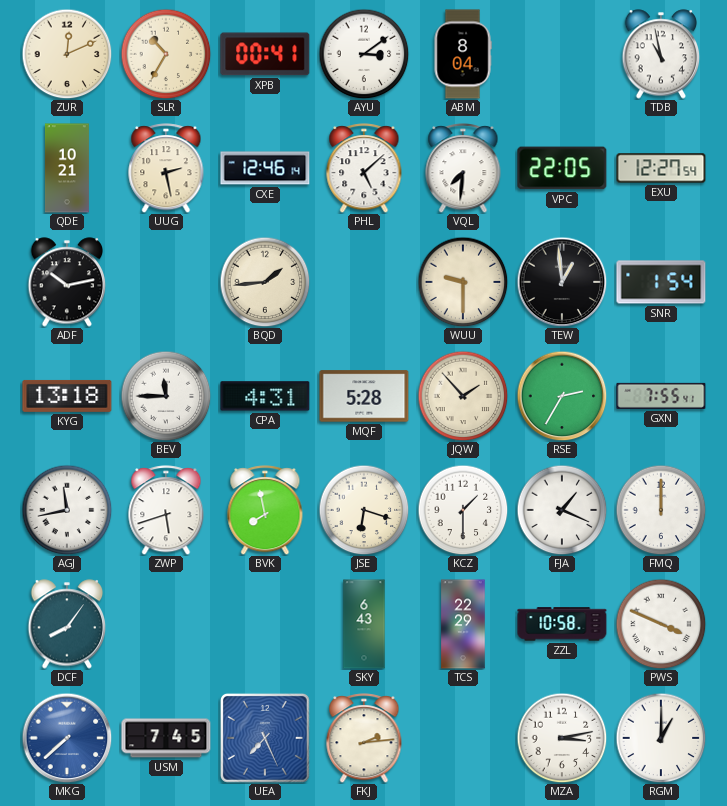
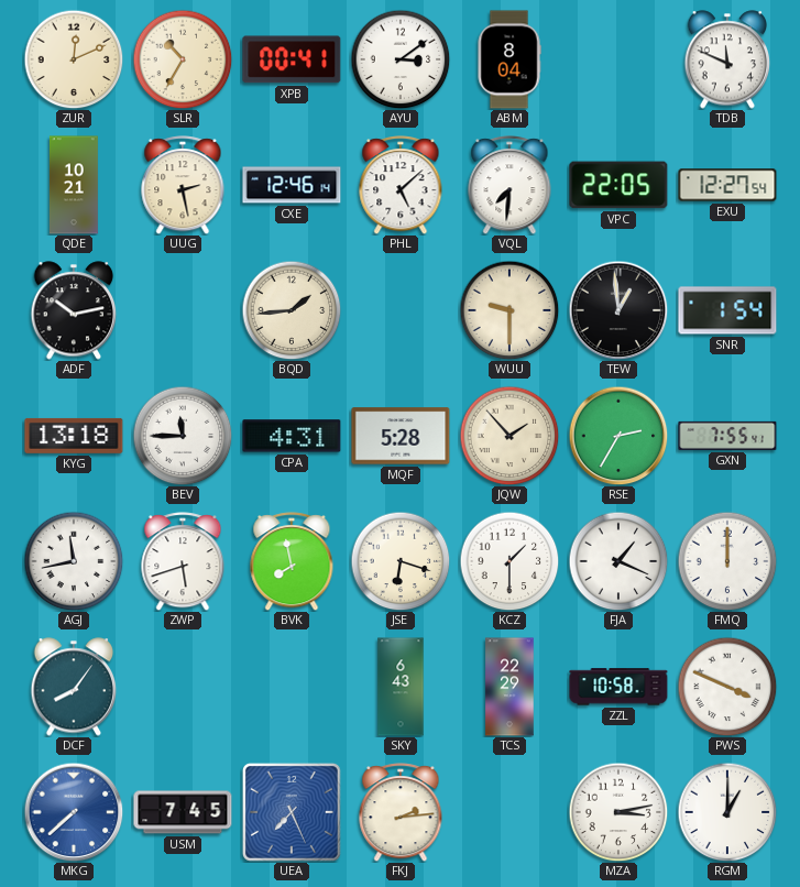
TDB: 10:58 -> 11:49 (727, 59)
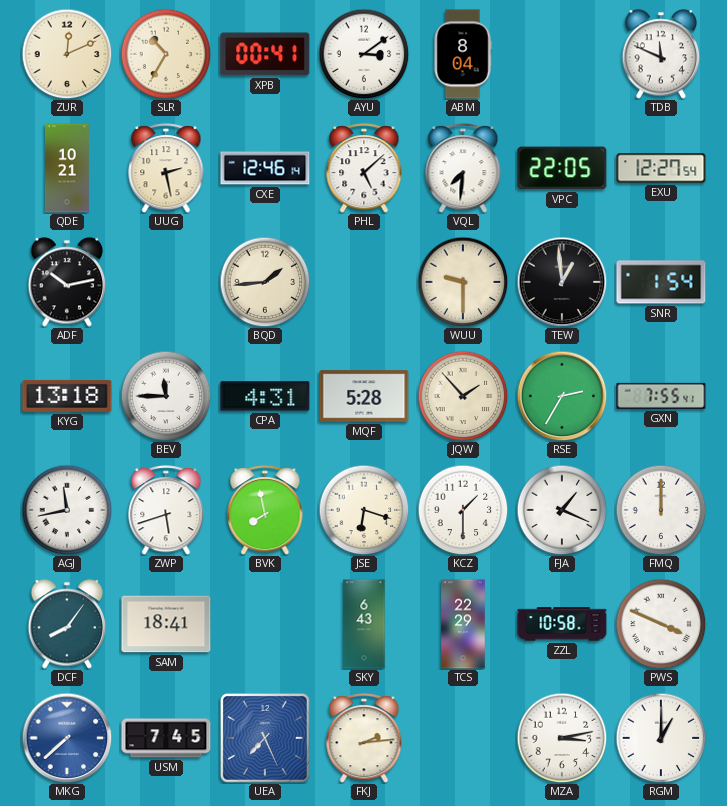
SAM: none -> 18:41 (166, 624)
